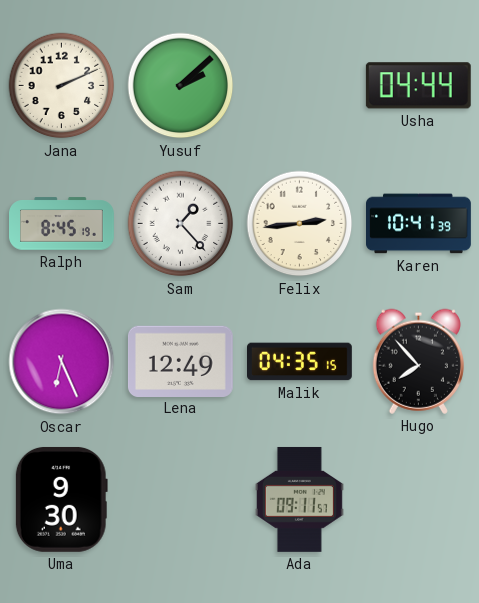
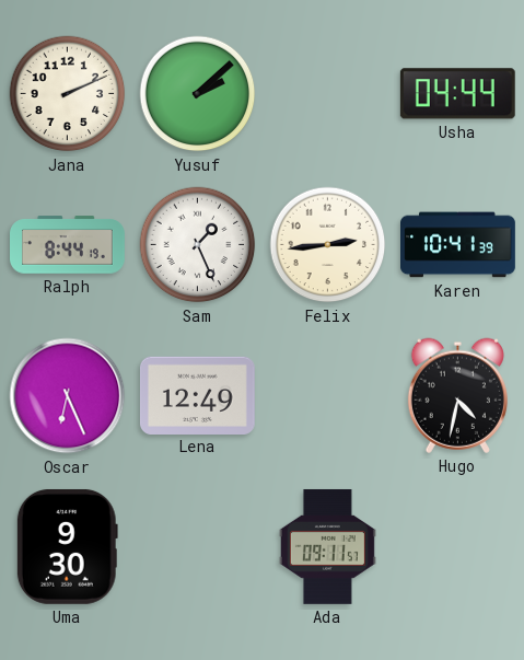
Ralph: 8:45 -> 8:44 (68, 245)
Sam: 1:23 -> 1:26 (198, 245)
Malik: 04:35 -> none (300, 362)
Hugo: 7:53 -> 4:32 (457, 395)
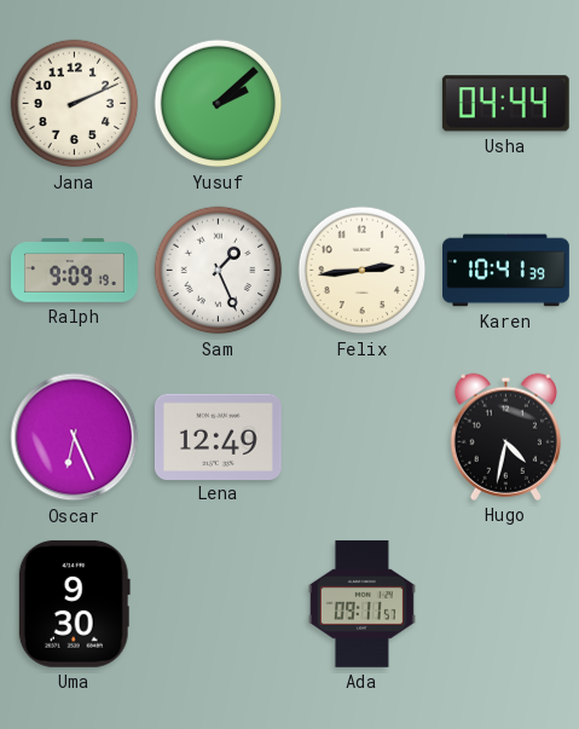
Ralph: 8:44 -> 9:09 (75, 271)
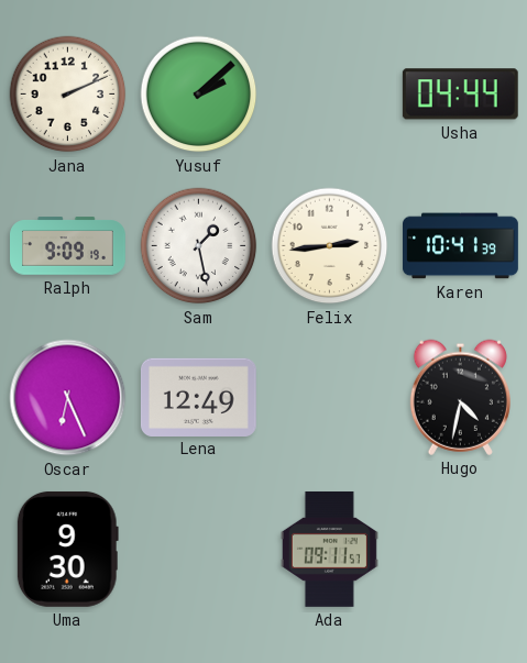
Sam: 1:26 -> 1:28 (199, 246)
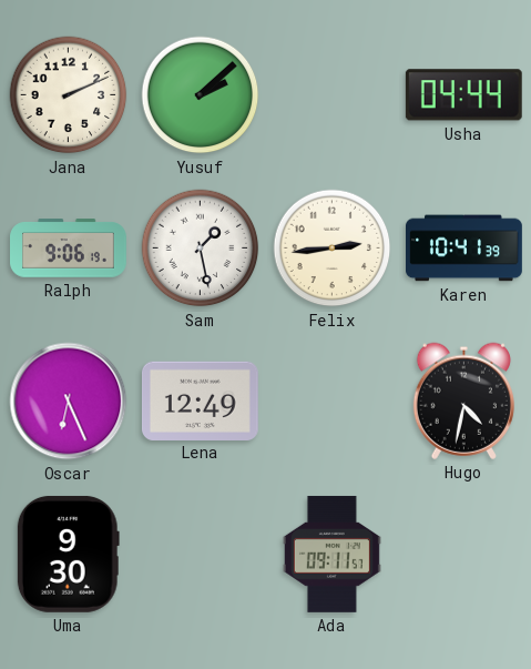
Ralph: 9:09 -> 9:06 (69, 249)
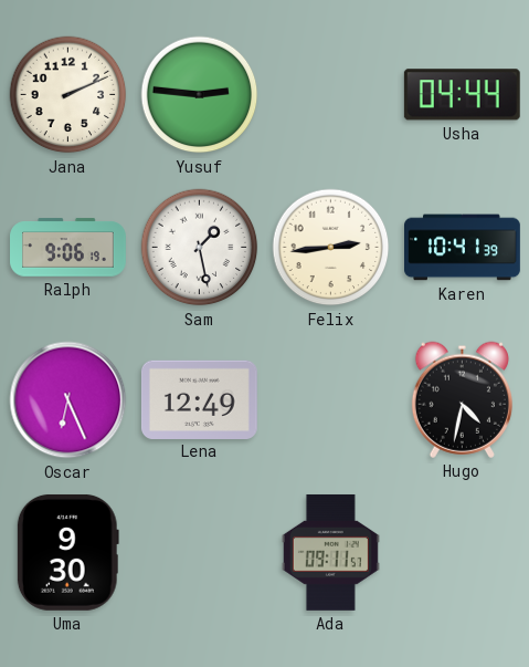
Yusuf: 2:08 -> 2:46 (200, 95)
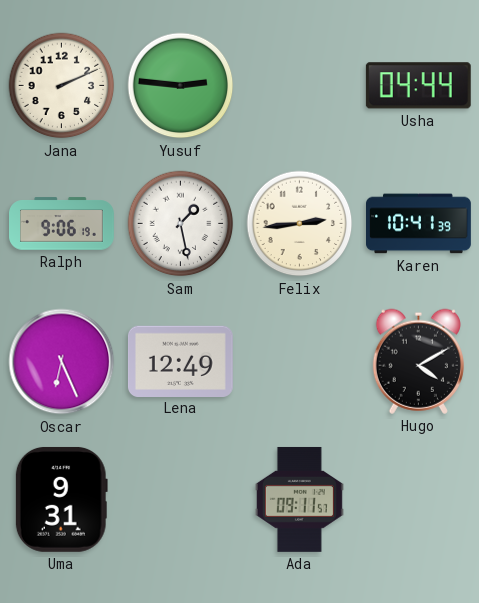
Hugo: 4:32 -> 4:10 (418, 361)
Uma: 9:30 -> 9:31 (61, 499)
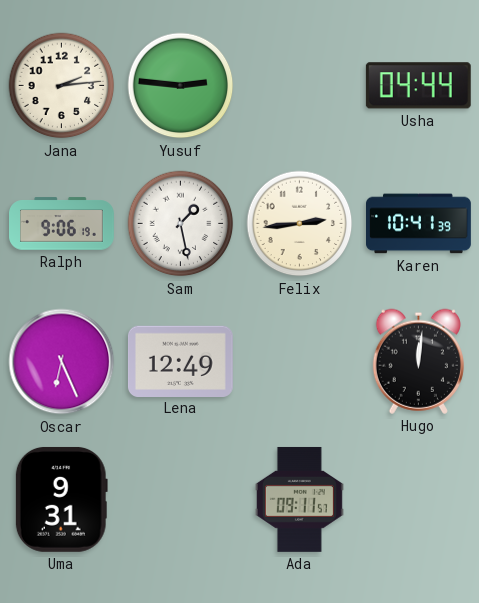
Jana: 2:11 -> 2:14 (62, 86)
Hugo: 4:10 -> 12:01 (418, 361)
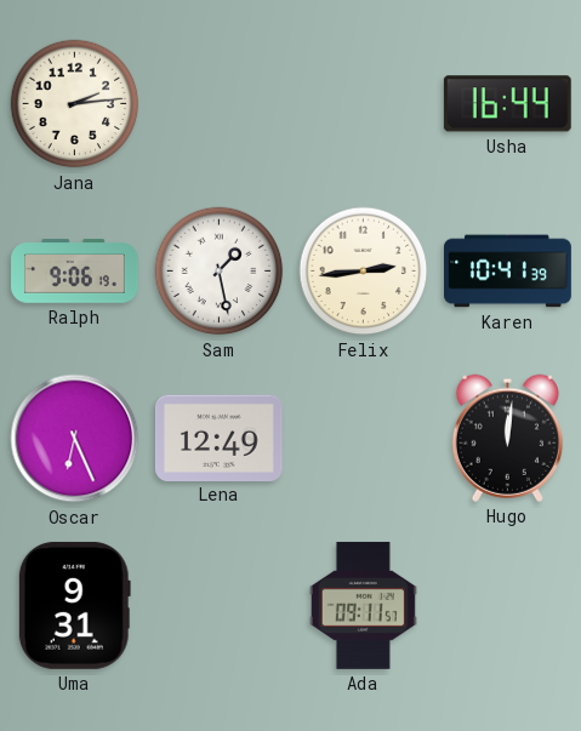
Yusuf: 2:46 -> none (181, 86)
Usha: 04:44 -> 16:44 (507, 104)
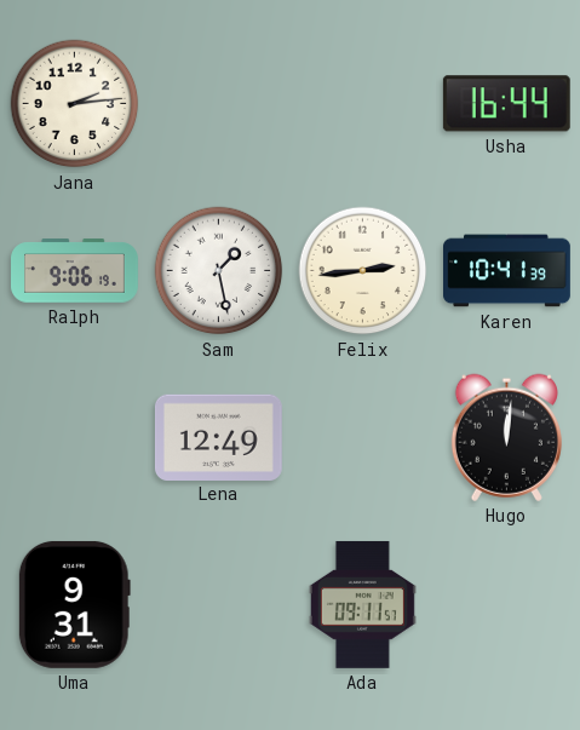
Oscar: 6:26 -> none (75, 439)
